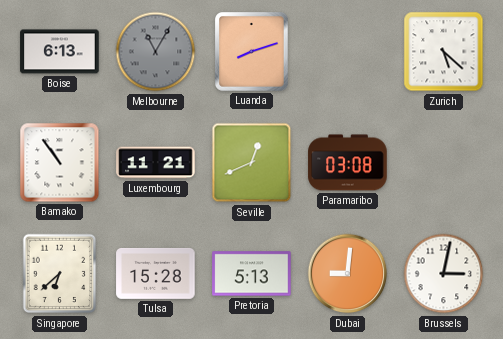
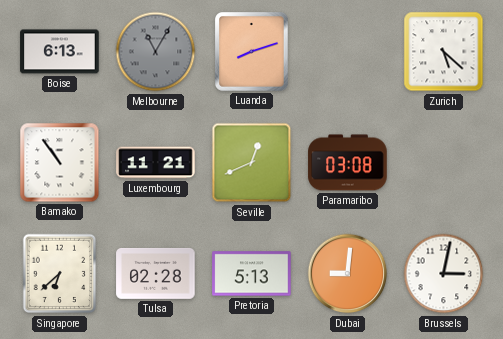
Tulsa: 15:28 -> 02:28 (156, 274)
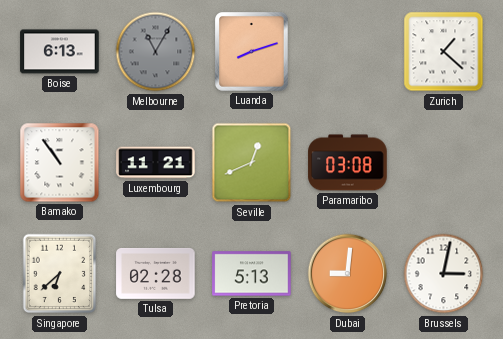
Zurich: 5:22 -> 1:22 (444, 52)
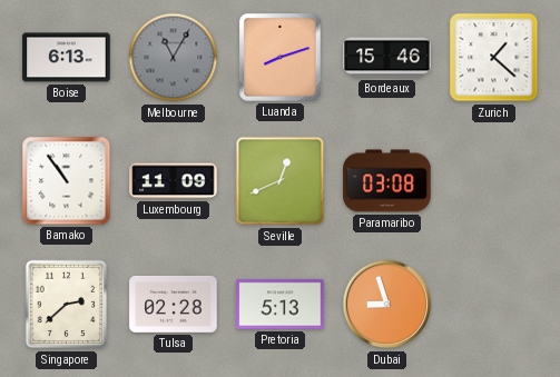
Bordeaux: none -> 15:46 (387, 58)
Luxembourg: 11:21 -> 11:09 (174, 181)
Singapore: 6:38 -> 2:38 (67, 305)
Dubai: 9:01 -> 8:57 (387, 305)
Brussels: 3:02 -> none (444, 274)
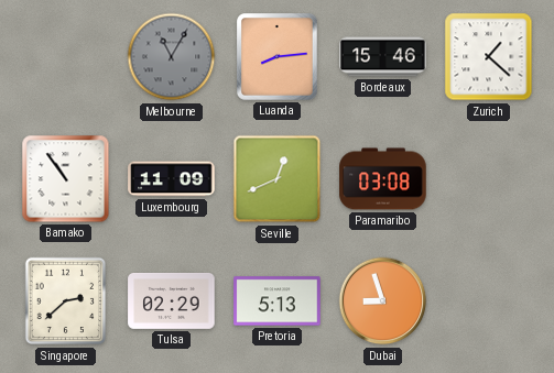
Boise: 6:13 -> none (67, 58)
Luanda: 8:12 -> 8:14 (278, 57)
Tulsa: 02:28 -> 02:29 (172, 301)
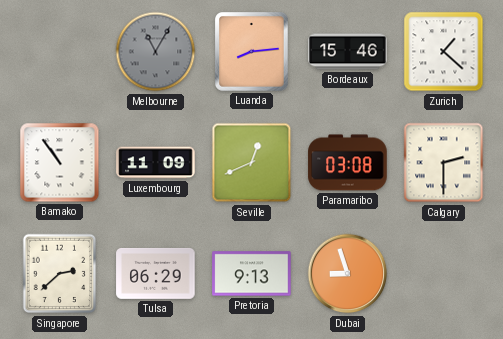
Calgary: none -> 2:30 (444, 163)
Tulsa: 02:29 -> 06:29 (156, 274)
Pretoria: 5:13 -> 9:13 (252, 274)
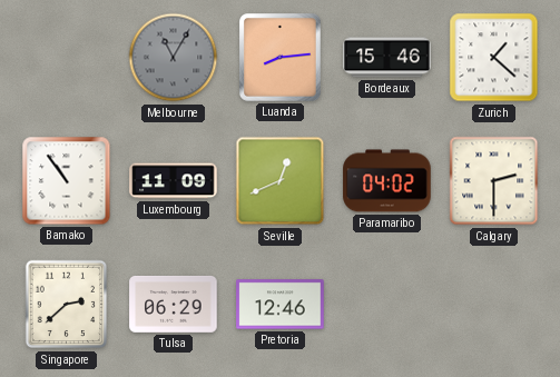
Paramaribo: 03:08 -> 04:02 (387, 181)
Pretoria: 9:13 -> 12:46 (281, 305)
Dubai: 8:57 -> none (348, 274)
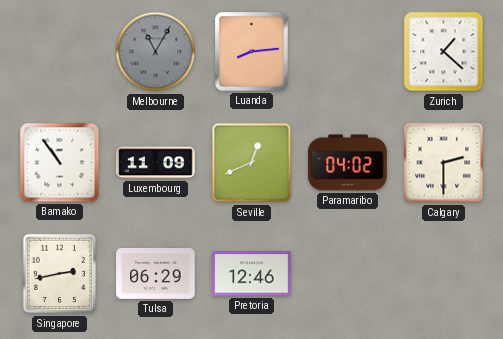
Bordeaux: 15:46 -> none (387, 58)
Singapore: 2:38 -> 2:43 (60, 274)
